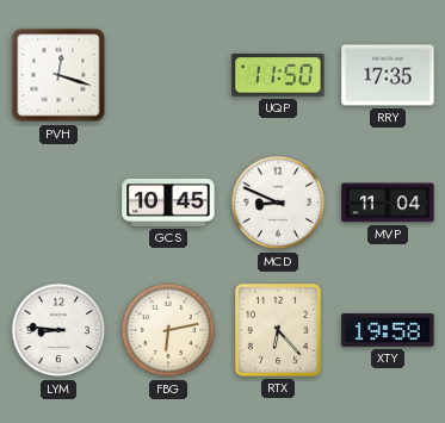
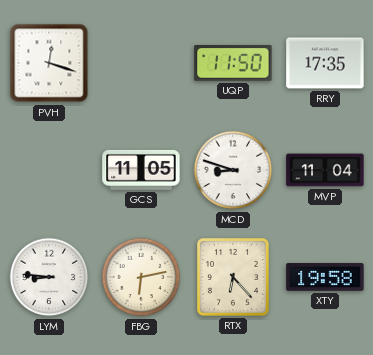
GCS: 10:45 -> 11:05 (141, 170)
MCD: 8:49 -> 8:48 (233, 170)
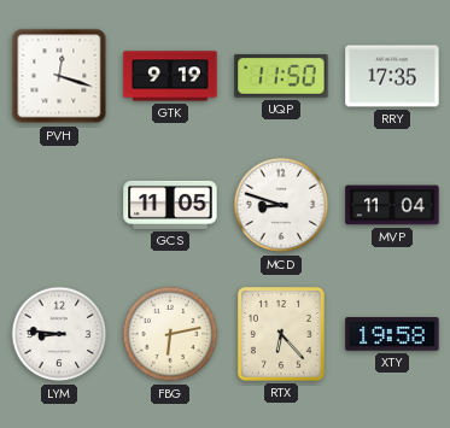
GTK: none -> 9:19 (170, 76)
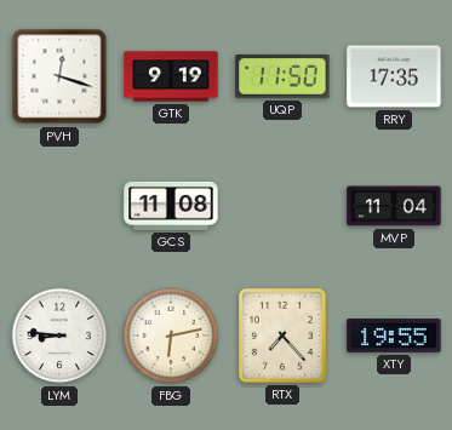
GCS: 11:05 -> 11:08 (171, 206)
MCD: 8:48 -> none (281, 205)
RTX: 6:23 -> 7:23 (282, 336)
XTY: 19:58 -> 19:55 (394, 336)
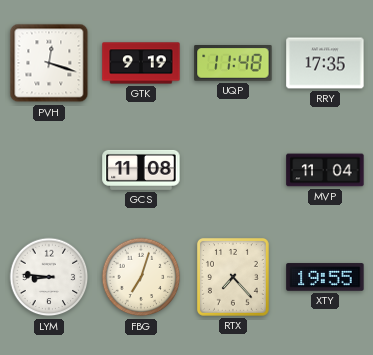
UQP: 11:50 -> 11:48 (233, 64)
FBG: 6:13 -> 7:03 (141, 277)
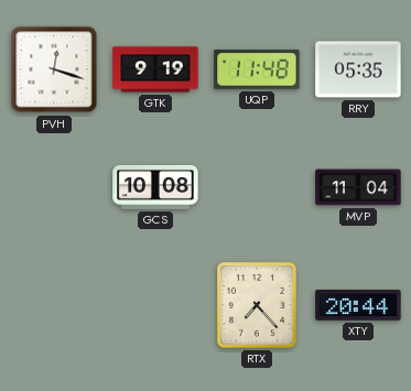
RRY: 17:35 -> 05:35 (358, 69)
GCS: 11:08 -> 10:08 (155, 187)
LYM: 8:46 -> none (49, 277)
FBG: 7:03 -> none (141, 277)
XTY: 19:55 -> 20:44 (358, 305)
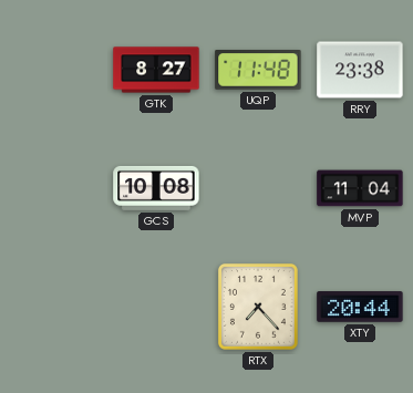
PVH: 12:18 -> none (54, 69)
GTK: 9:19 -> 8:27 (156, 70)
RRY: 05:35 -> 23:38 (360, 70)
